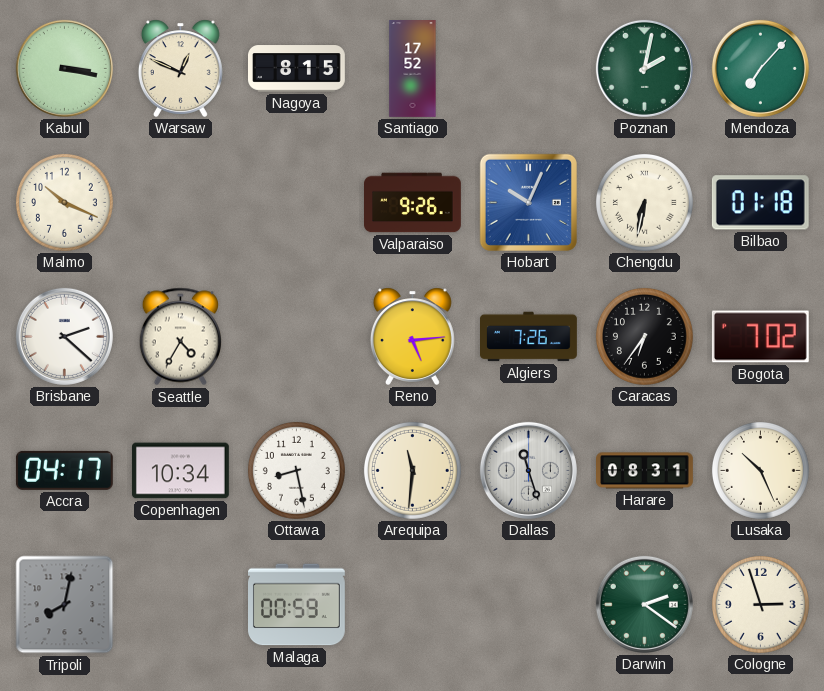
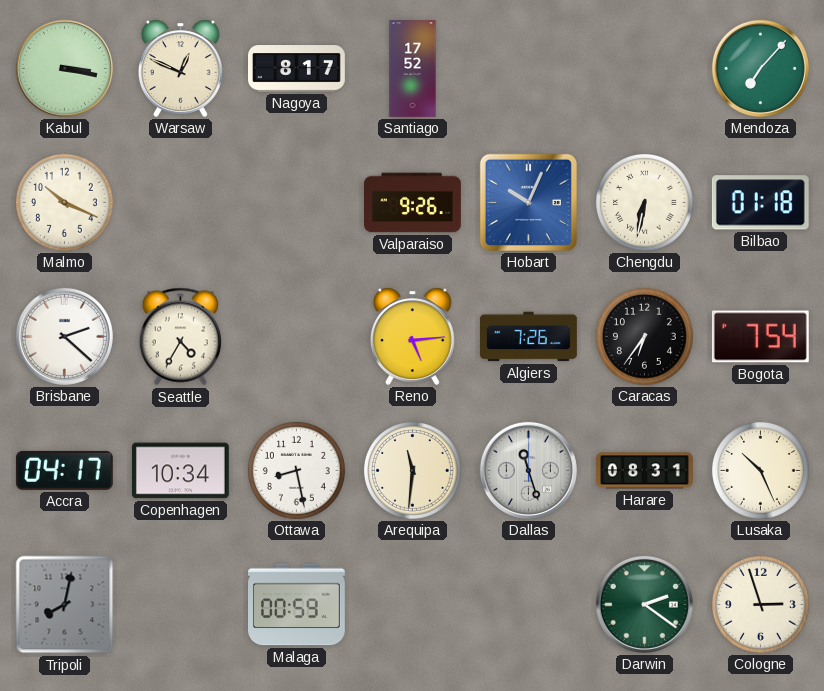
Nagoya: 8:15 -> 8:17 (297, 69)
Poznan: 2:02 -> none (644, 68)
Bogota: 7:02 -> 7:54 (760, 337)
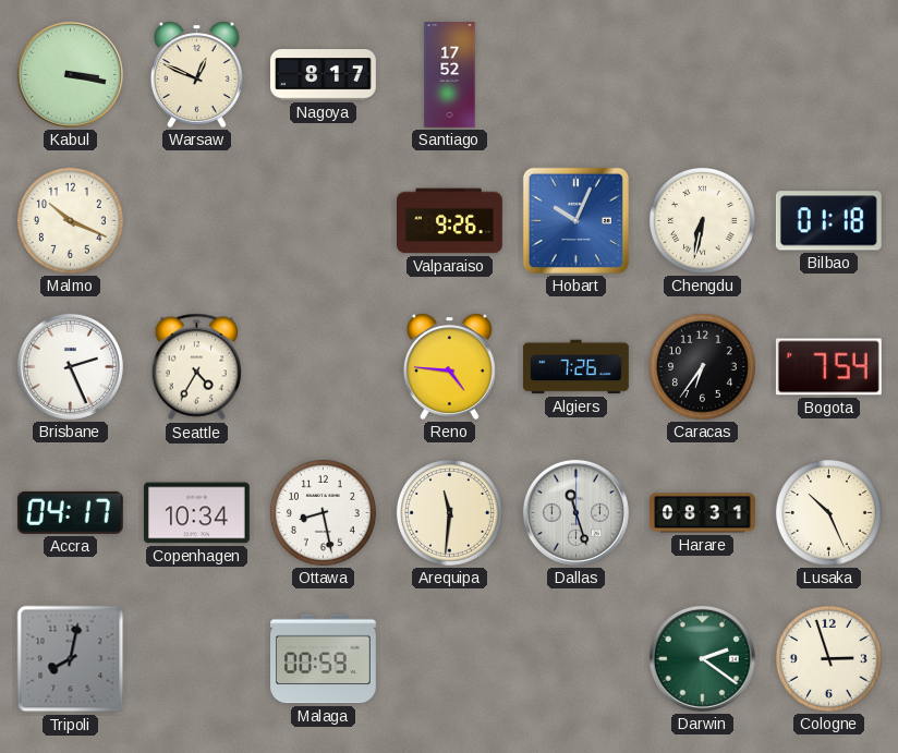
Mendoza: 7:07 -> none (760, 68)
Brisbane: 2:22 -> 2:26 (70, 366)
Reno: 5:14 -> 4:46 (449, 366)
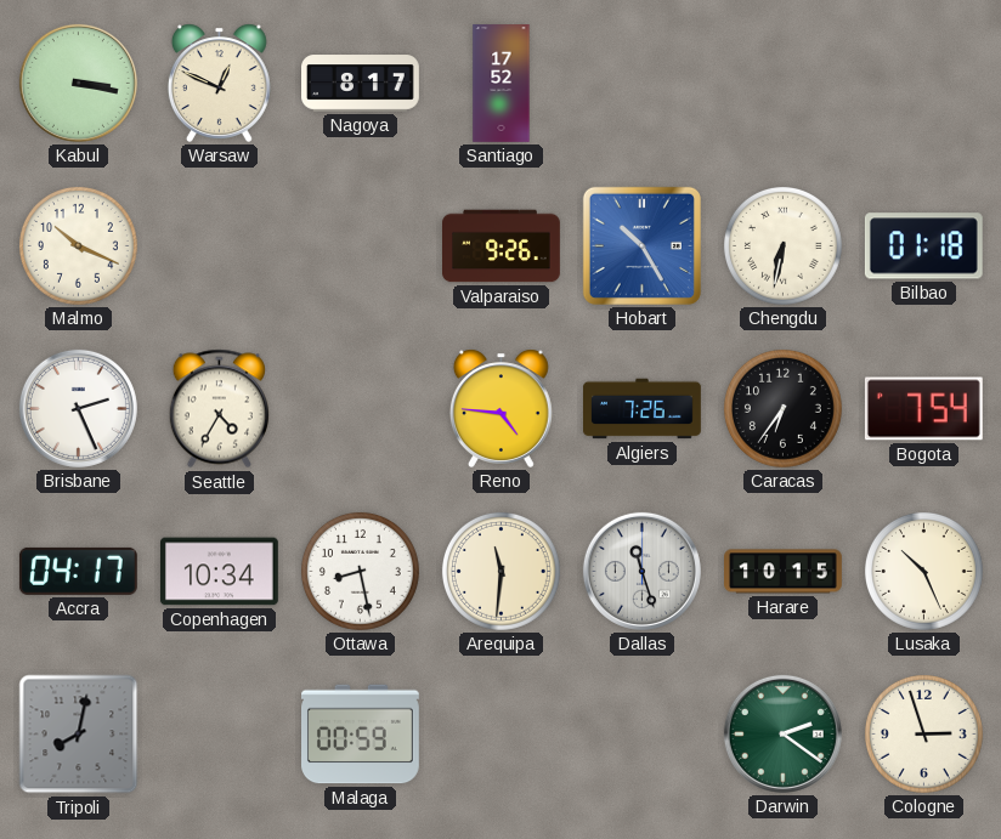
Hobart: 10:04 -> 10:25 (641, 245)
Harare: 08:31 -> 10:15 (784, 572)
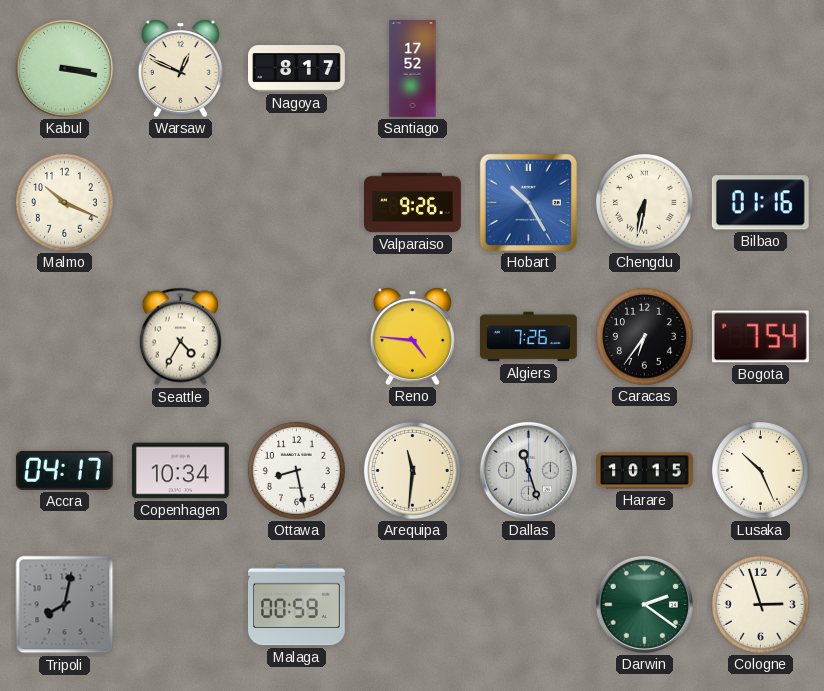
Bilbao: 01:18 -> 01:16 (760, 203)
Brisbane: 2:26 -> none (78, 408)
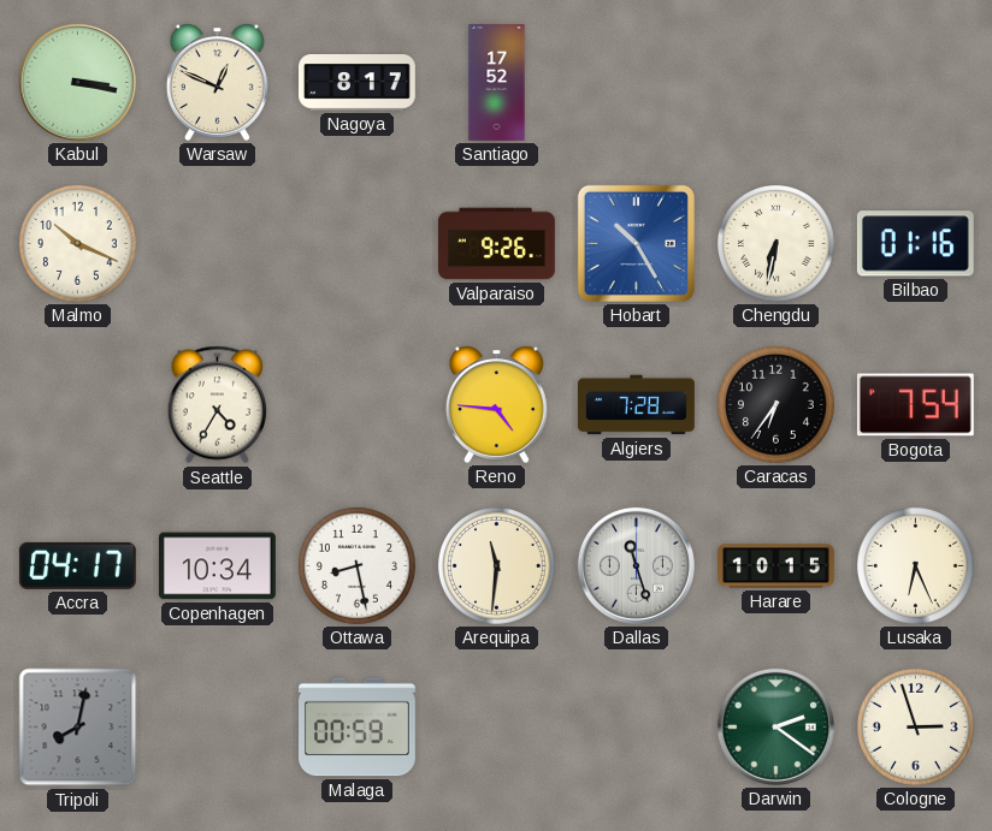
Algiers: 7:26 -> 7:28 (637, 405)
Lusaka: 10:26 -> 6:26 (915, 565)
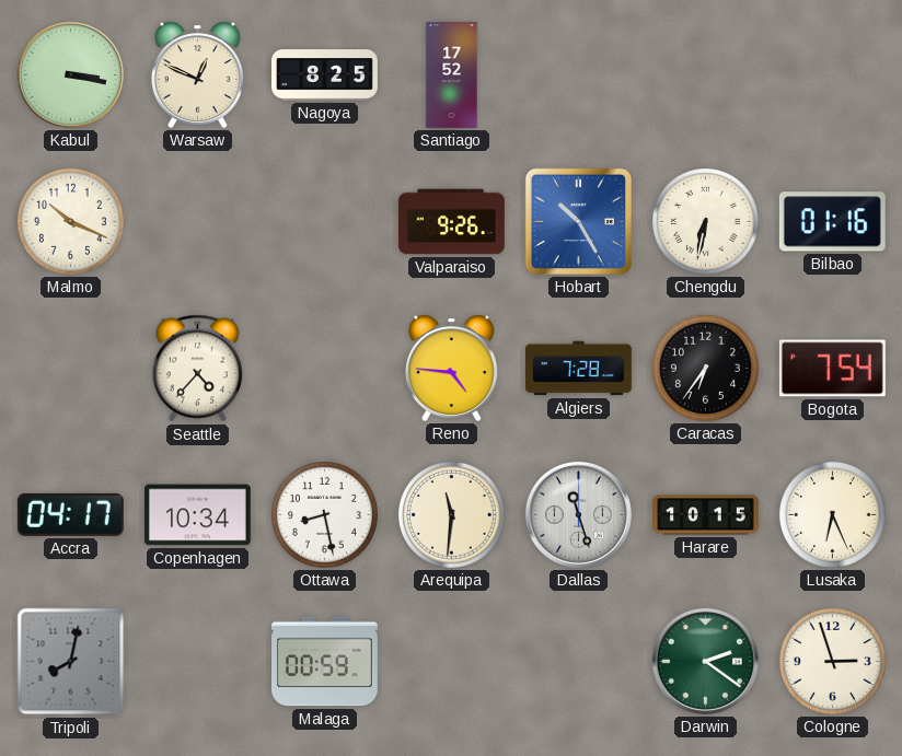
Nagoya: 8:17 -> 8:25 (325, 75)
Seattle: 4:35 -> 4:37 (197, 369)
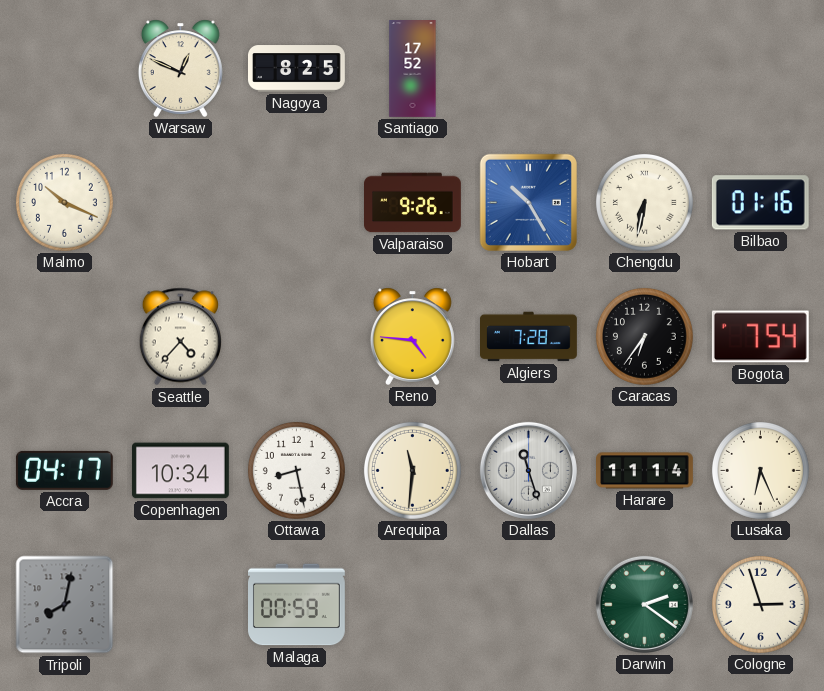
Kabul: 3:17 -> none (70, 74)
Harare: 10:15 -> 11:14 (645, 471)
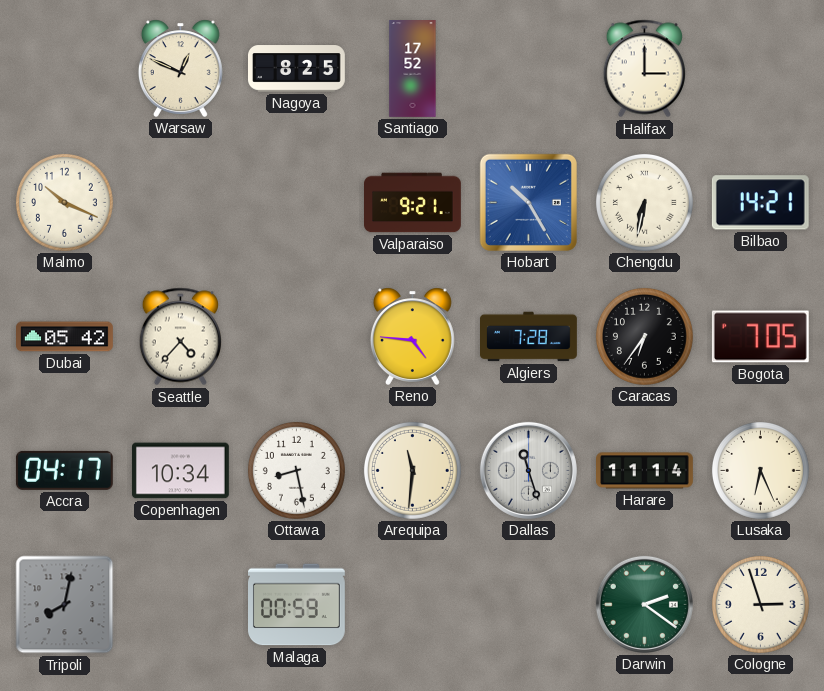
Halifax: none -> 3:00 (644, 69)
Valparaiso: 9:26 -> 9:21 (413, 203)
Bilbao: 01:16 -> 14:21 (760, 203)
Dubai: none -> 05:42 (65, 337)
Bogota: 7:54 -> 7:05 (760, 337)
